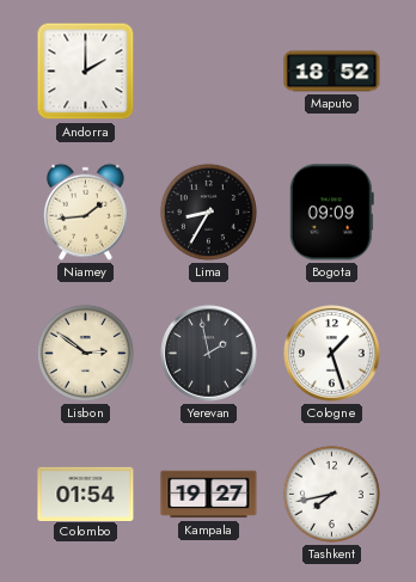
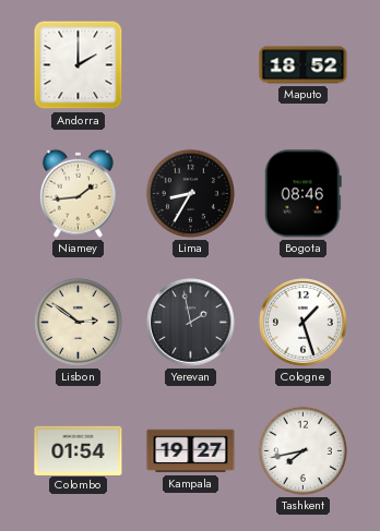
Bogota: 09:09 -> 08:46 (302, 194)
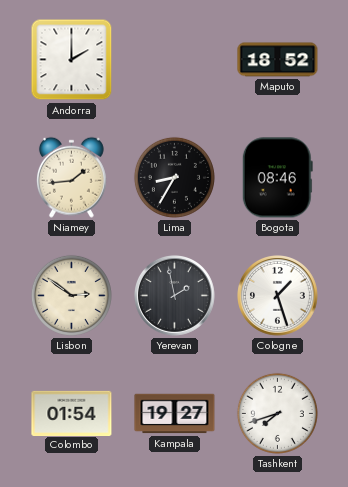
Tashkent: 7:43 -> 7:42 (277, 413)
